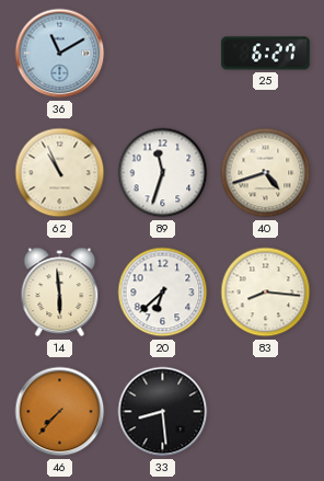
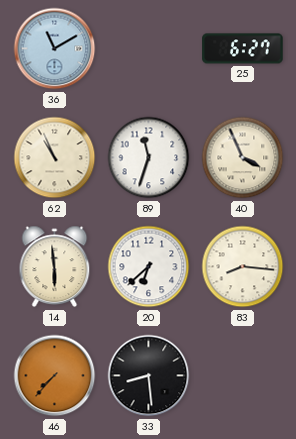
40: 4:42 -> 3:56 (243, 158)
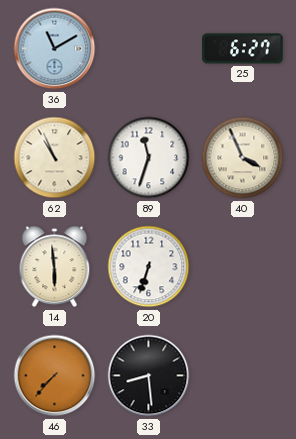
20: 6:38 -> 6:33 (149, 267)
83: 8:16 -> none (243, 267)
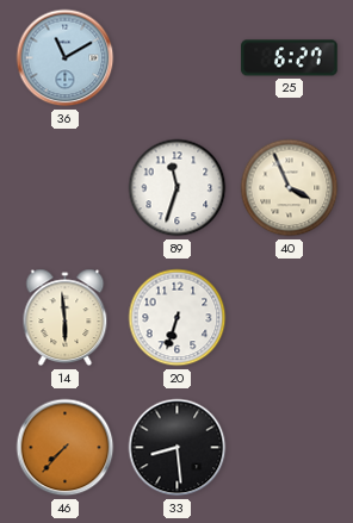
62: 10:56 -> none (55, 158)
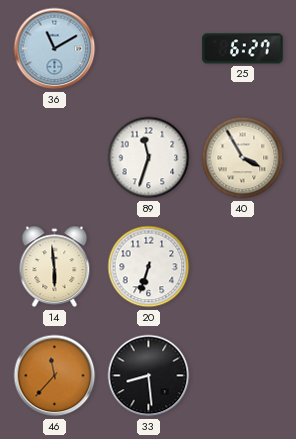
40: 3:56 -> 3:55 (243, 158)
46: 7:37 -> 11:37 (55, 376)
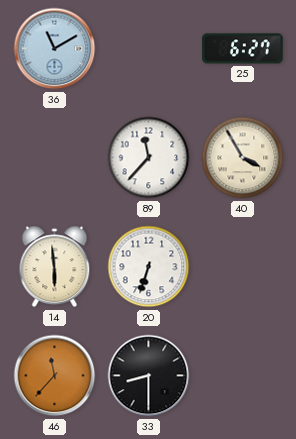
89: 11:33 -> 11:37 (149, 158)
33: 8:29 -> 8:30 (149, 376)
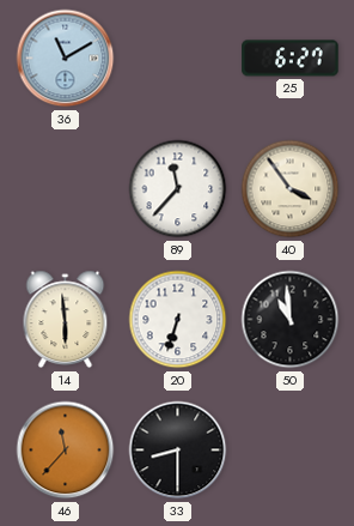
40: 3:55 -> 3:54 (291, 189)
50: none -> 10:59 (291, 320)
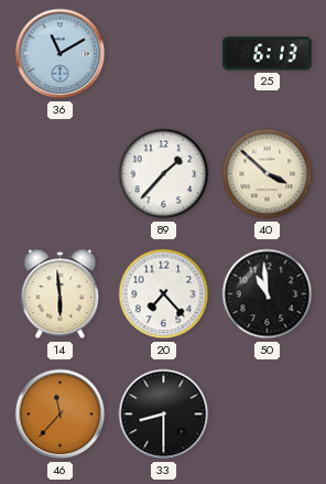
25: 6:27 -> 6:13 (268, 54)
89: 11:37 -> 1:37 (164, 174)
40: 3:54 -> 3:52 (268, 174)
20: 6:33 -> 7:23 (164, 294)
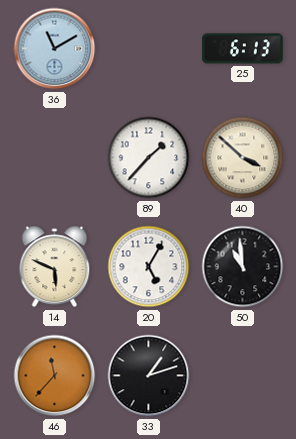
14: 5:59 -> 5:49 (55, 267)
20: 7:23 -> 5:05 (149, 267)
33: 8:30 -> 1:12 (149, 376)
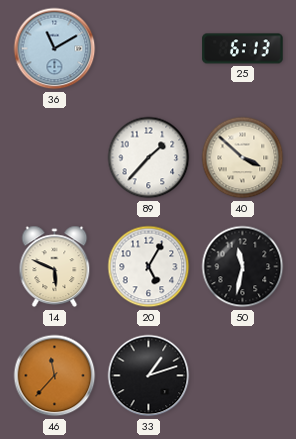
50: 10:59 -> 11:32 (243, 267)
